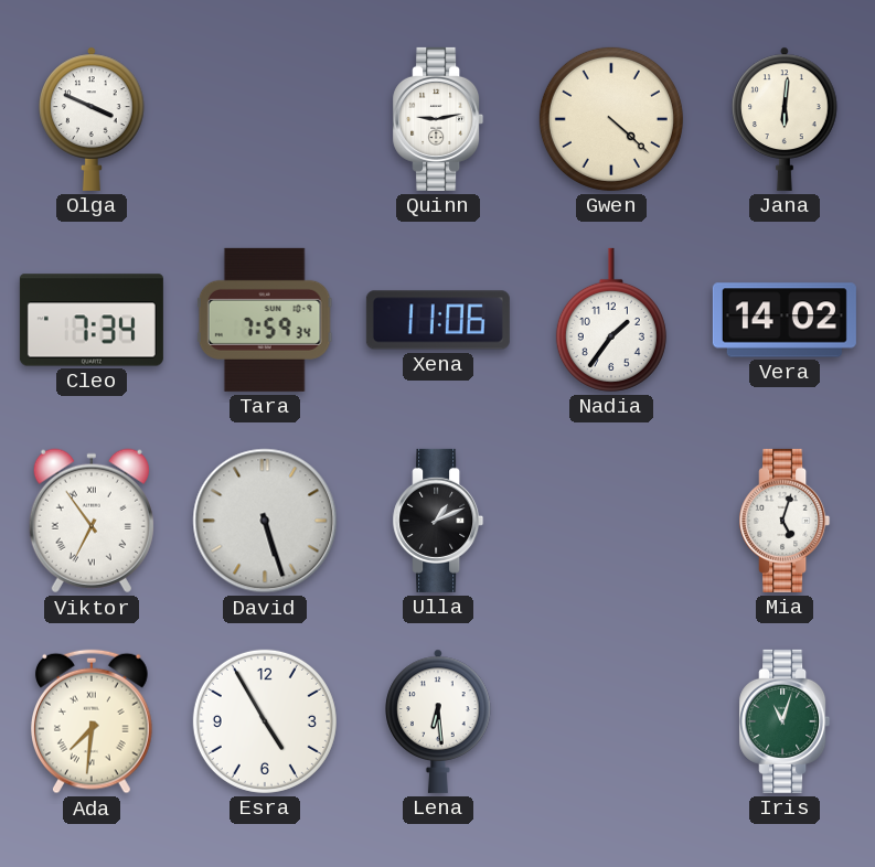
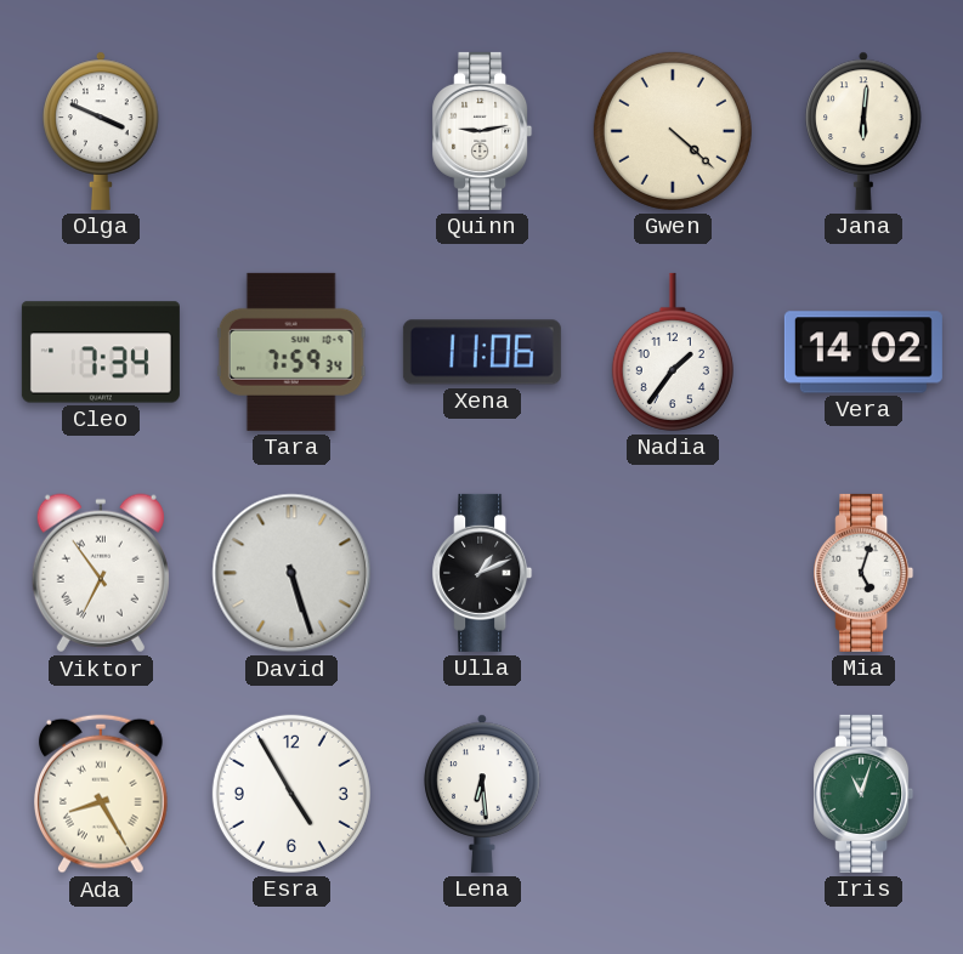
Ada: 7:31 -> 8:25 (102, 794)
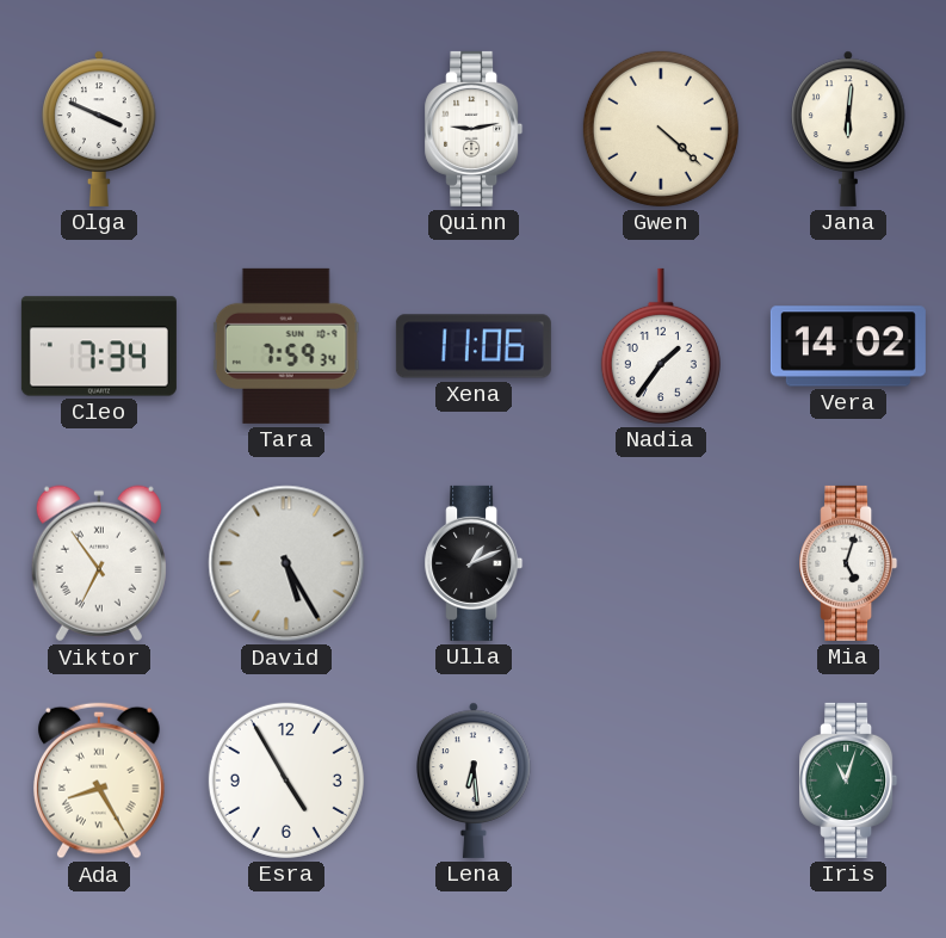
David: 5:27 -> 5:25 (286, 563)
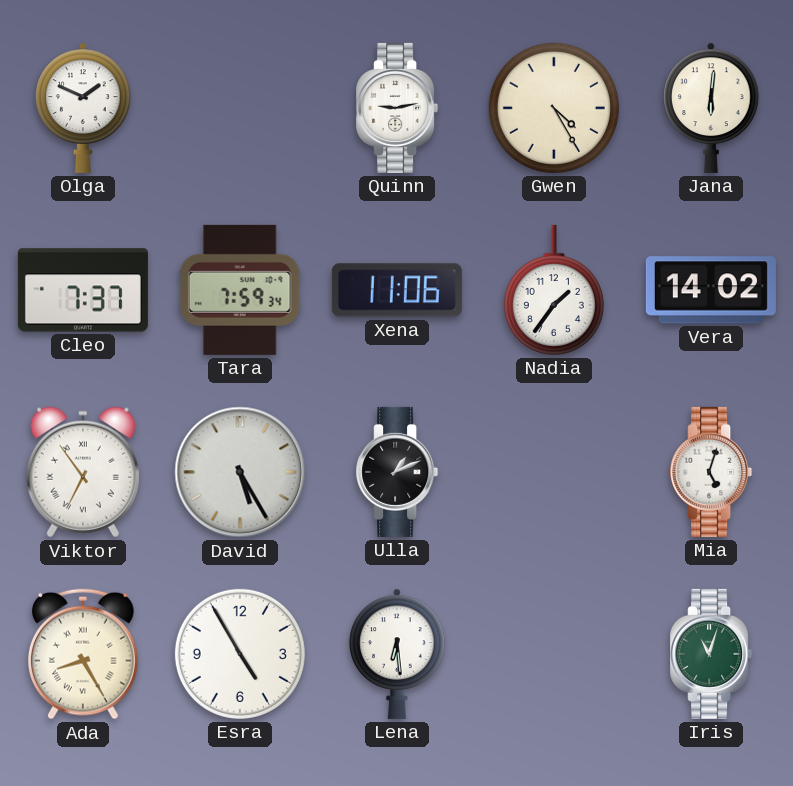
Olga: 3:49 -> 1:49 (83, 108)
Gwen: 4:22 -> 4:25 (554, 108)
Cleo: 7:34 -> 7:37 (83, 290)
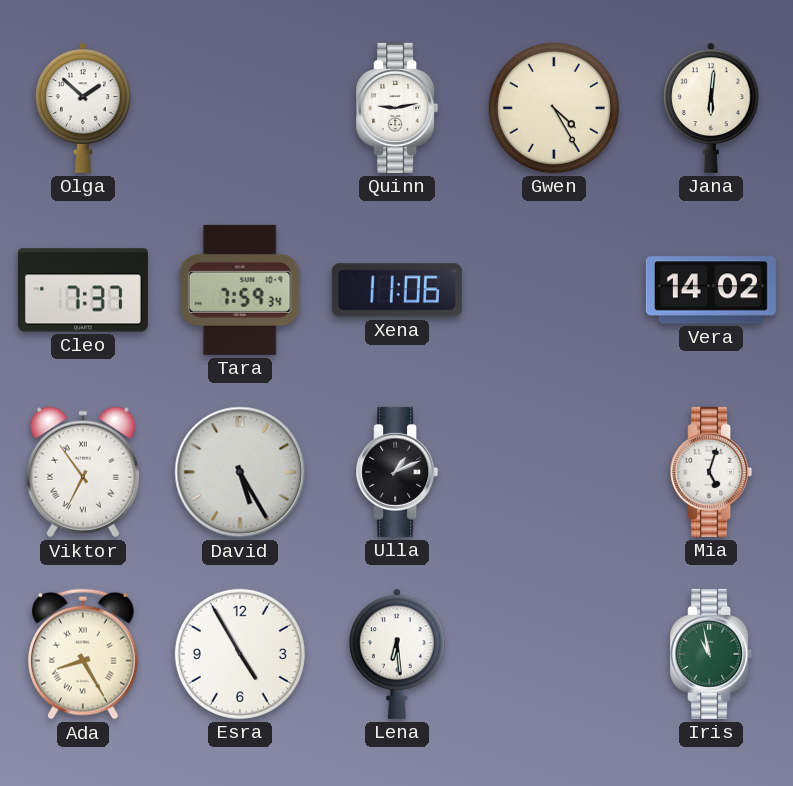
Olga: 1:49 -> 1:52 (83, 108)
Nadia: 1:36 -> none (554, 290)
Iris: 11:03 -> 10:58 (711, 654)
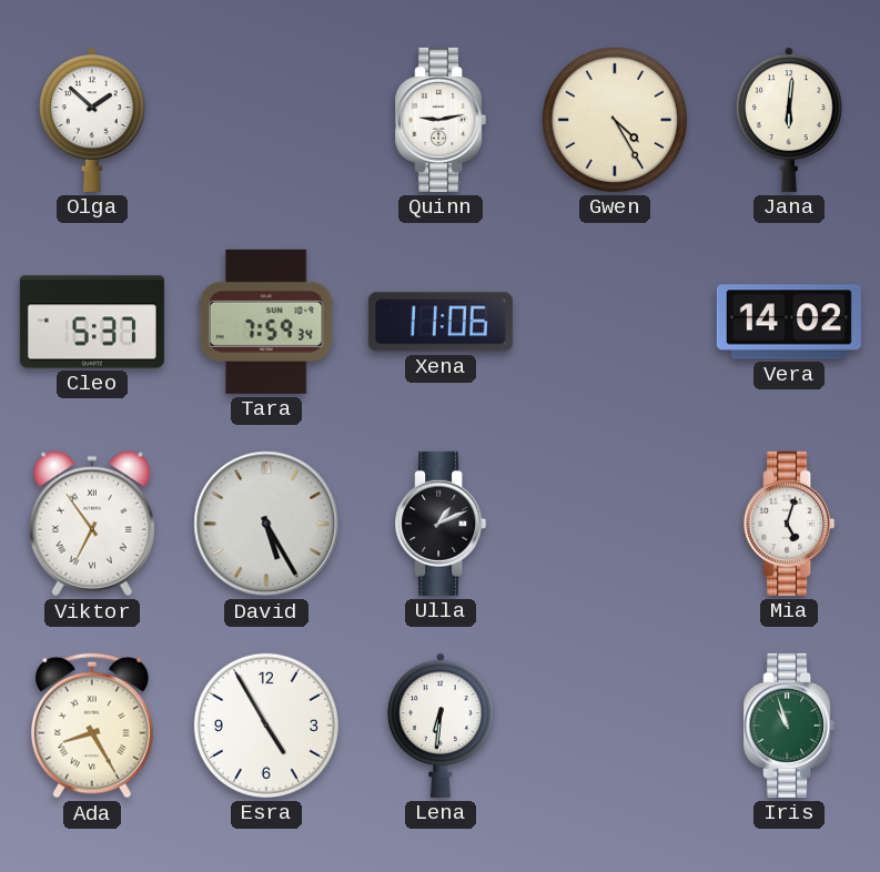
Cleo: 7:37 -> 5:37 (92, 322)
Lena: 6:29 -> 6:31 (441, 726)
Iris: 10:58 -> 10:57 (789, 726)
